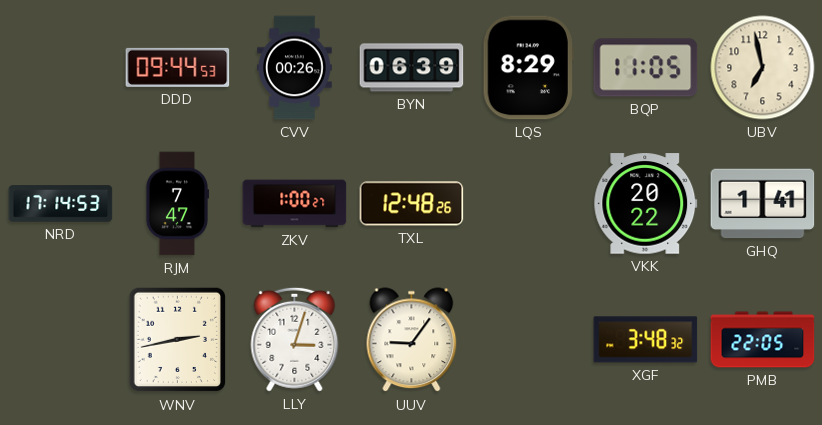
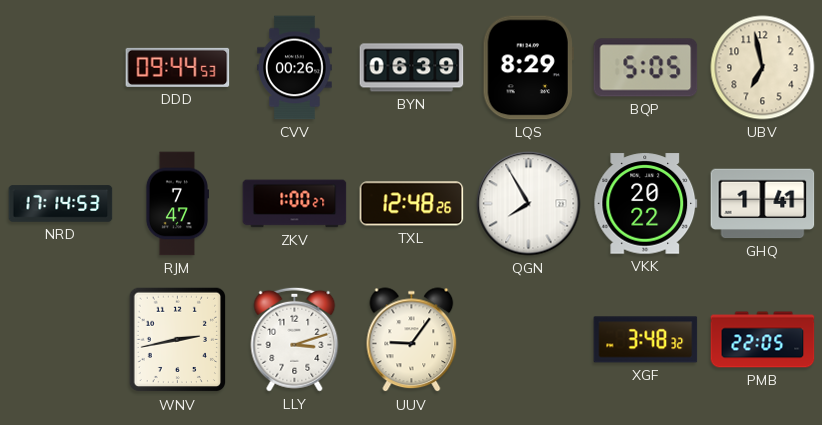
BQP: 11:05 -> 5:05 (646, 68)
QGN: none -> 7:55 (529, 204)
LLY: 3:03 -> 3:12 (295, 339)
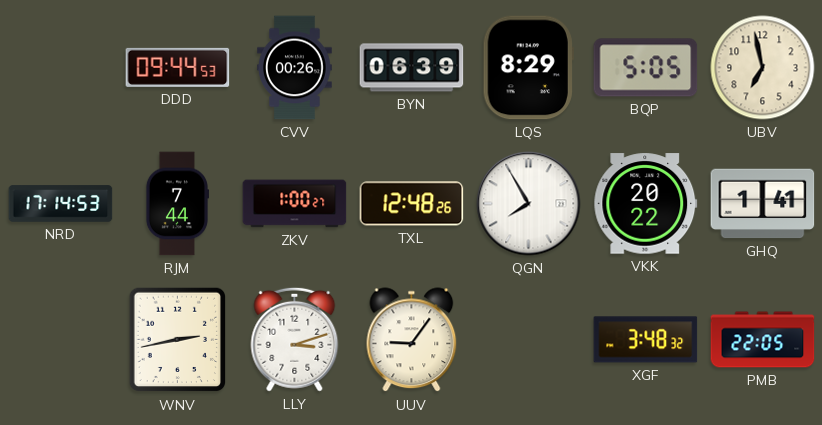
RJM: 7:47 -> 7:44 (176, 204)
